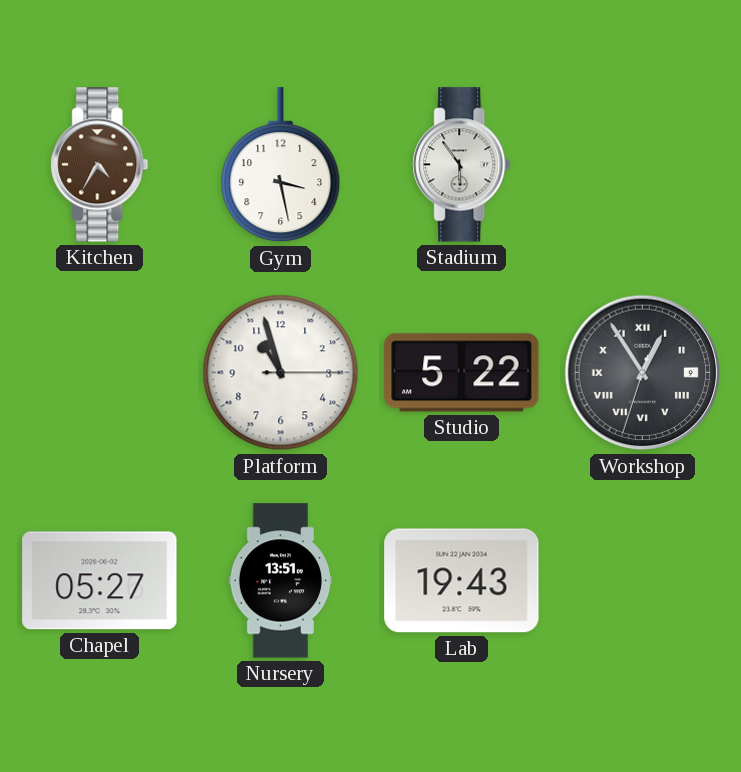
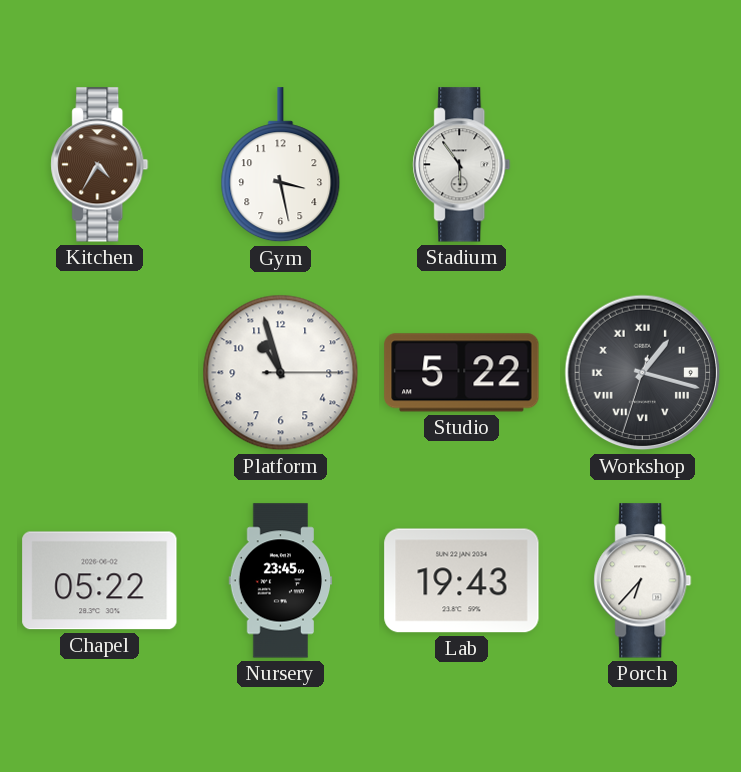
Workshop: 12:54 -> 1:17 (643, 373)
Chapel: 05:27 -> 05:22 (100, 581)
Nursery: 13:51 -> 23:45 (281, 581)
Porch: none -> 6:37 (643, 581)
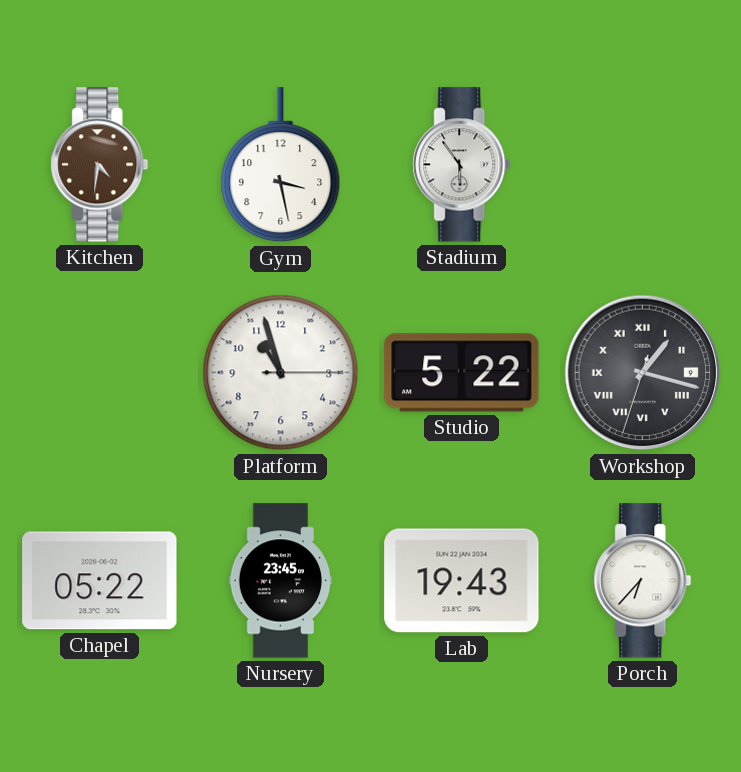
Kitchen: 4:35 -> 4:31 (100, 165)
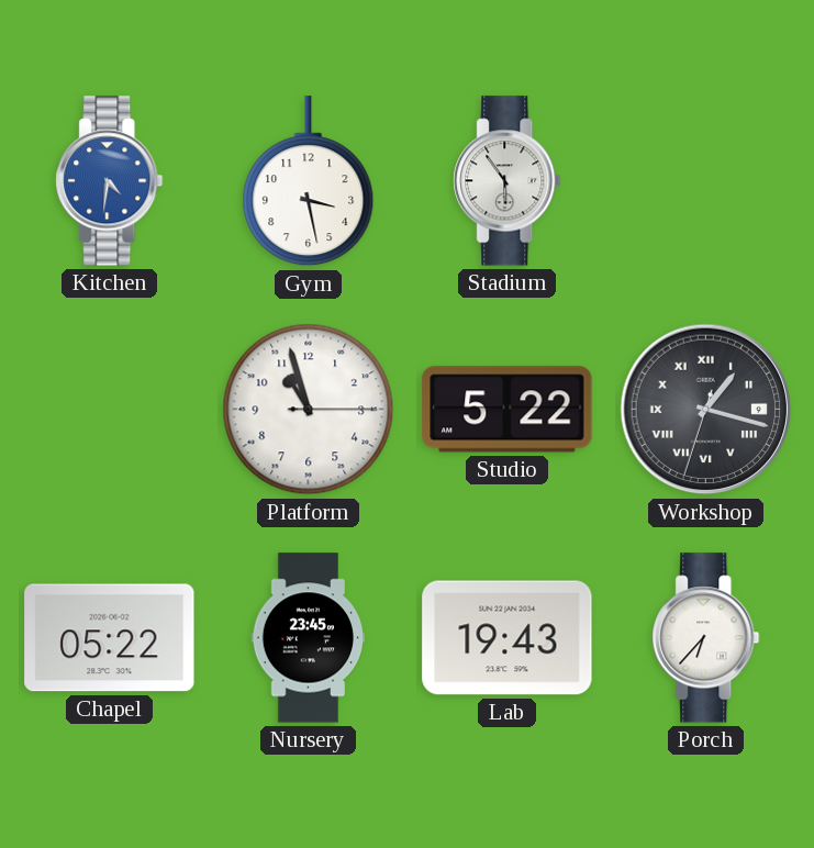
Kitchen dial: brown -> blue (110, 181)
